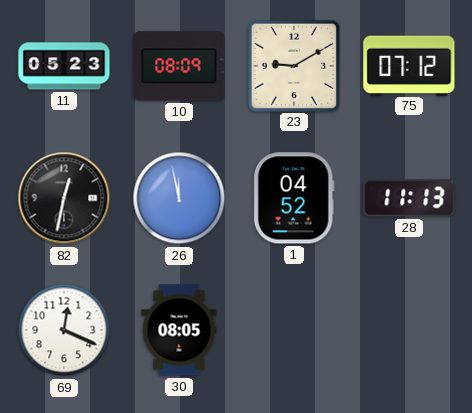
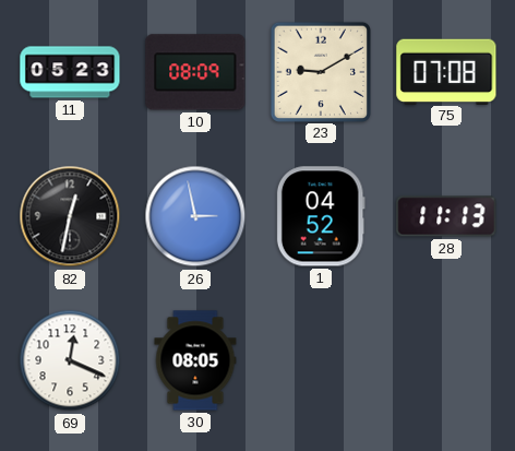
75: 07:12 -> 07:08 (446, 71)
26: 11:58 -> 2:58 (195, 216)
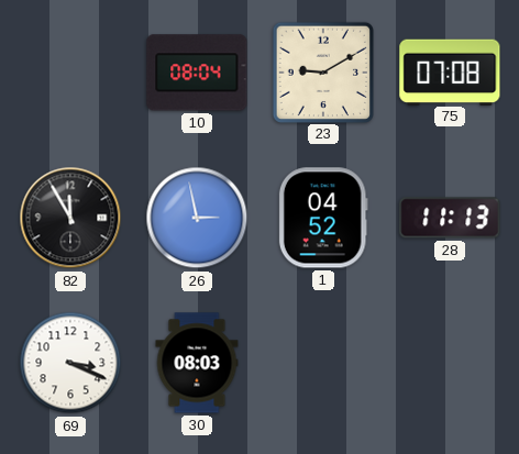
11: 05:23 -> none (70, 72)
10: 08:09 -> 08:04 (197, 73)
82: 12:32 -> 11:55 (70, 218)
69: 12:19 -> 3:19 (70, 363)
30: 08:05 -> 08:03 (197, 363)
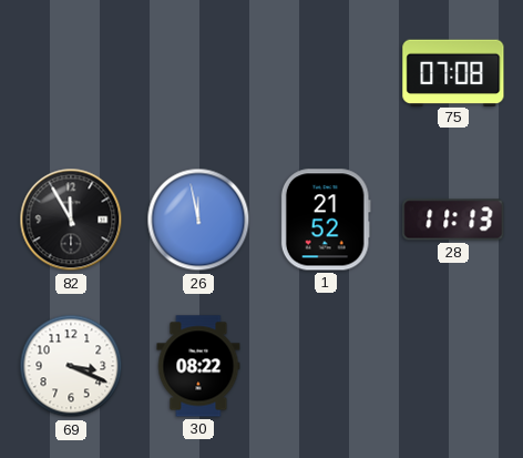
10: 08:04 -> none (197, 73)
23: 9:10 -> none (322, 71)
26: 2:58 -> 11:58 (198, 220)
1: 04:52 -> 21:52 (326, 220)
30: 08:03 -> 08:22 (198, 366)
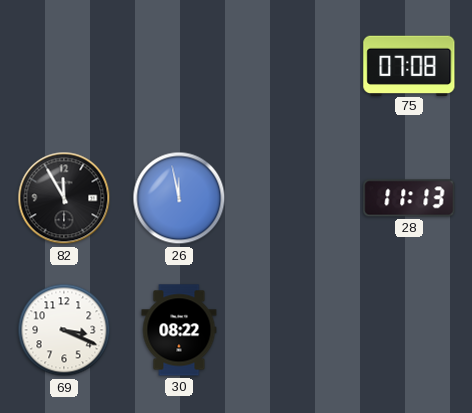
1: 21:52 -> none (326, 220)
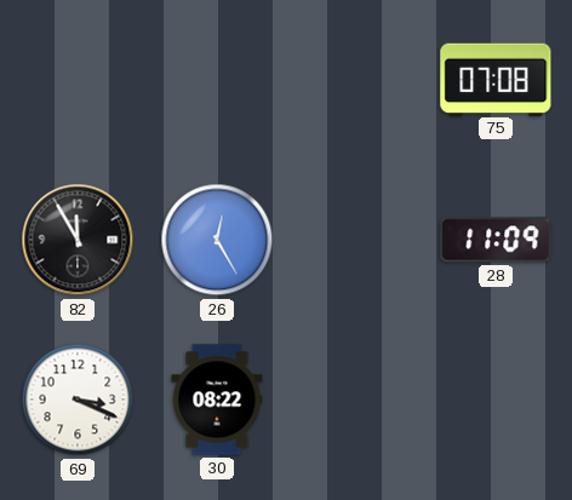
26: 11:58 -> 12:25 (217, 240)
28: 11:13 -> 11:09 (496, 240)
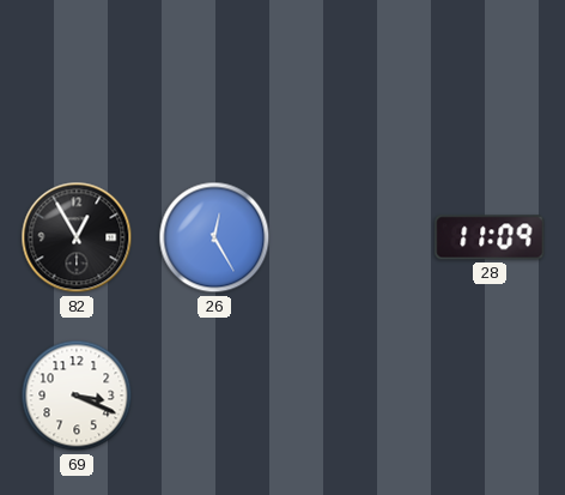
75: 07:08 -> none (496, 79)
82: 11:55 -> 12:55 (77, 237)
30: 08:22 -> none (217, 400)
